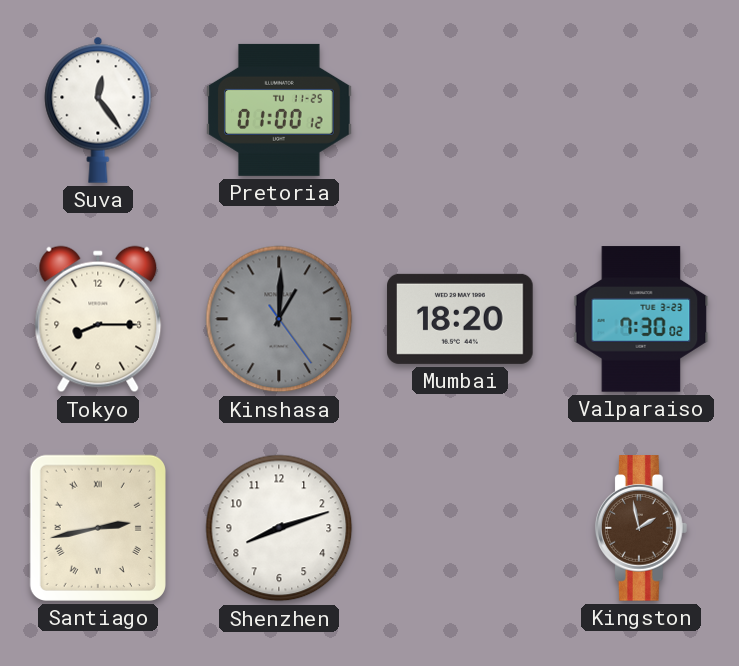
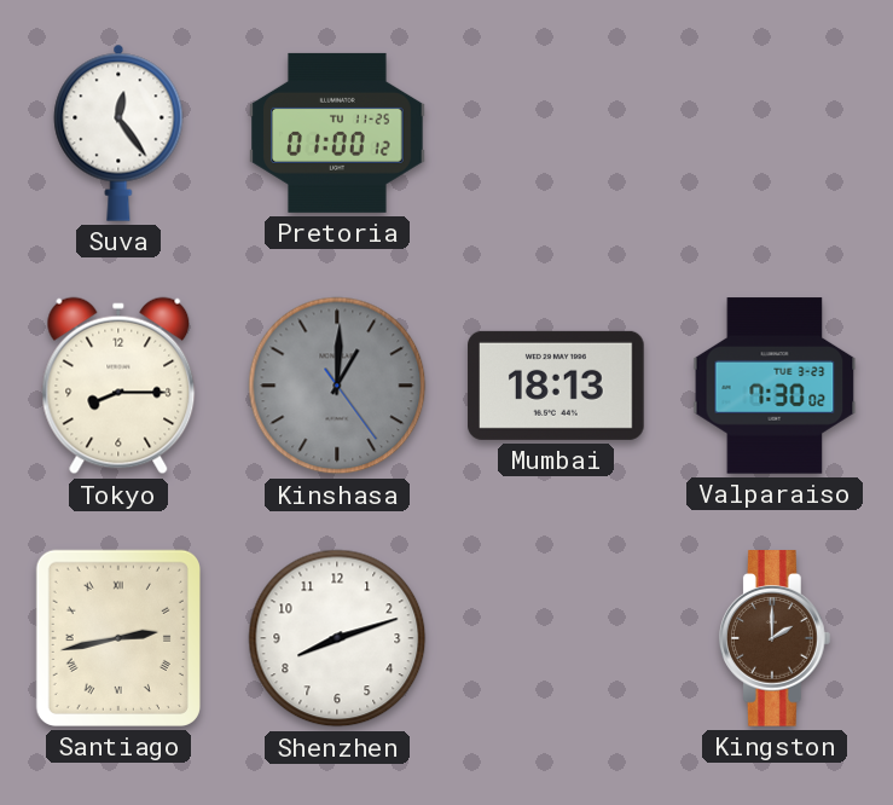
Mumbai: 18:20 -> 18:13 (556, 386)
Kingston: 1:58 -> 2:00 (775, 638)
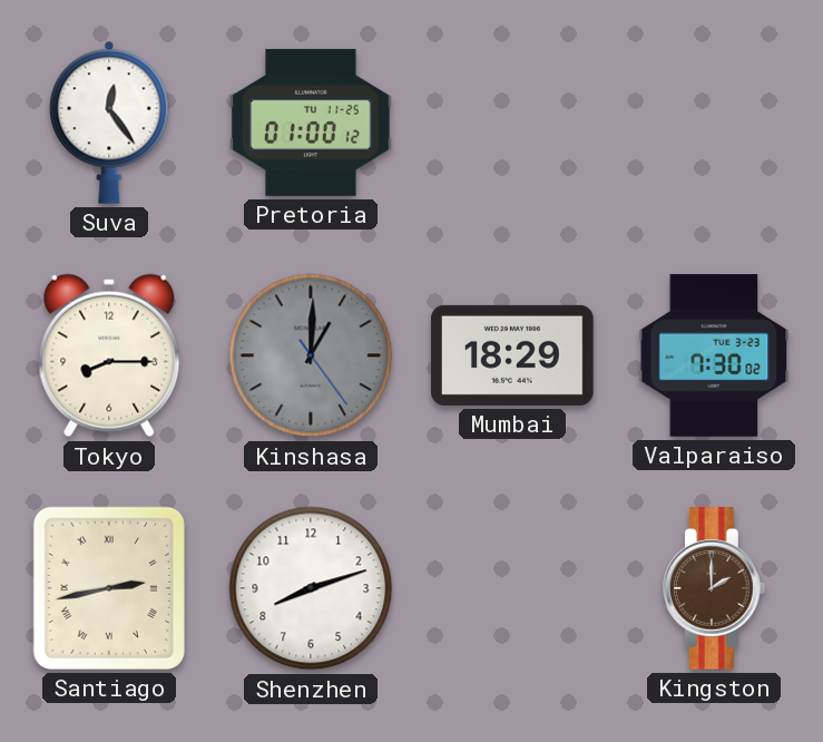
Mumbai: 18:13 -> 18:29 (512, 355)
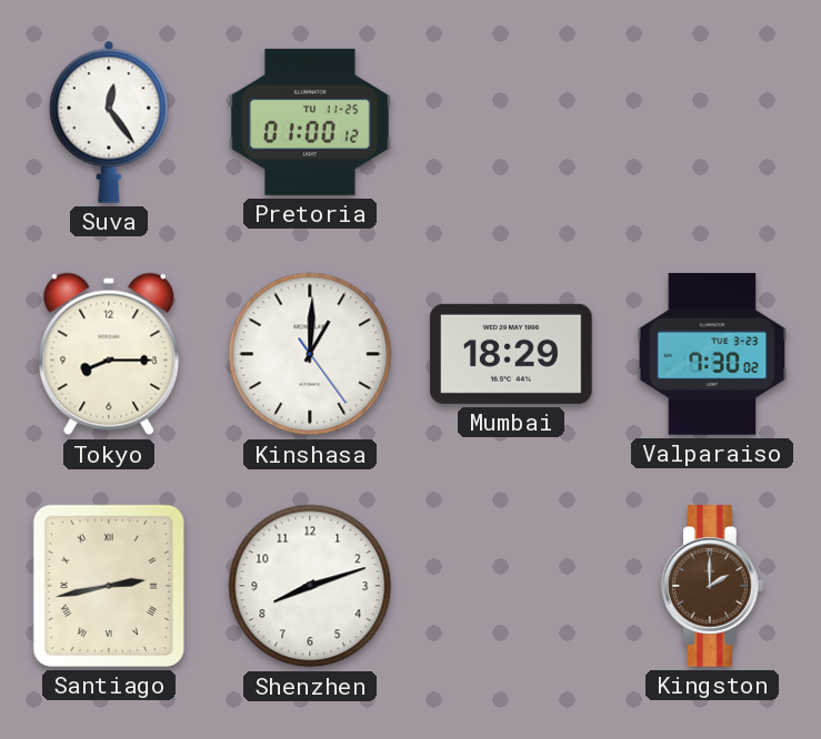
Kinshasa dial: grey -> white (310, 354)
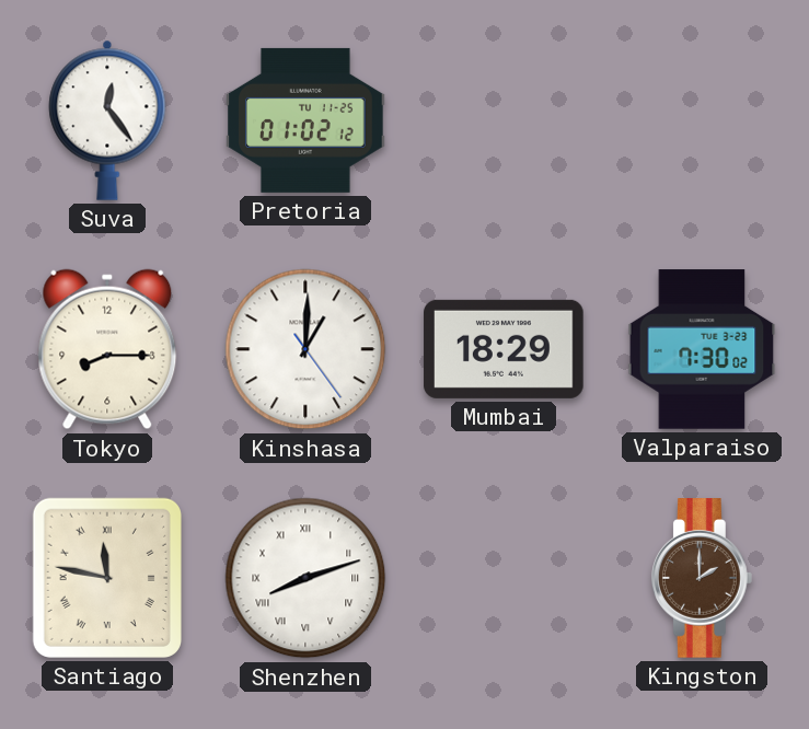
Pretoria: 01:00 -> 01:02 (305, 120)
Santiago: 2:43 -> 11:47 (107, 578)
Shenzhen numerals: Arabic -> Roman (305, 578)
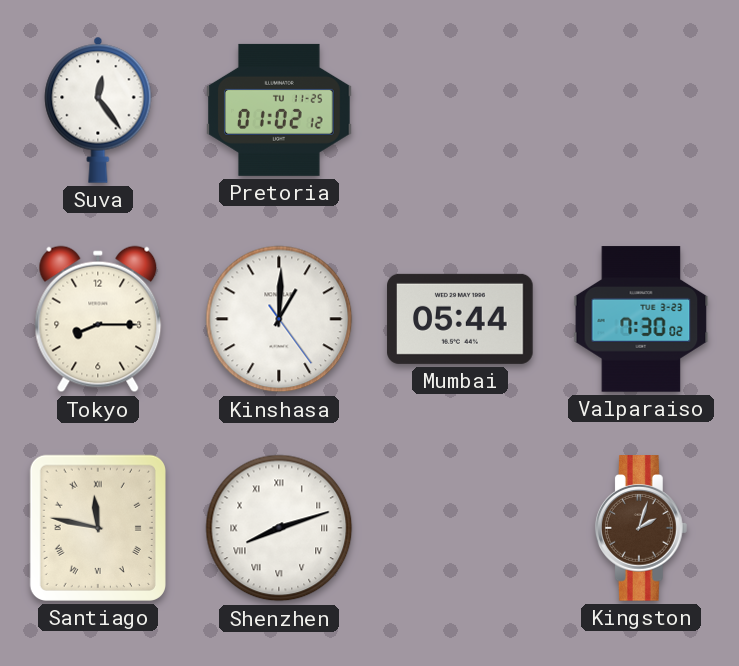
Mumbai: 18:29 -> 05:44 (460, 319)
Kingston: 2:00 -> 2:03 (641, 528)
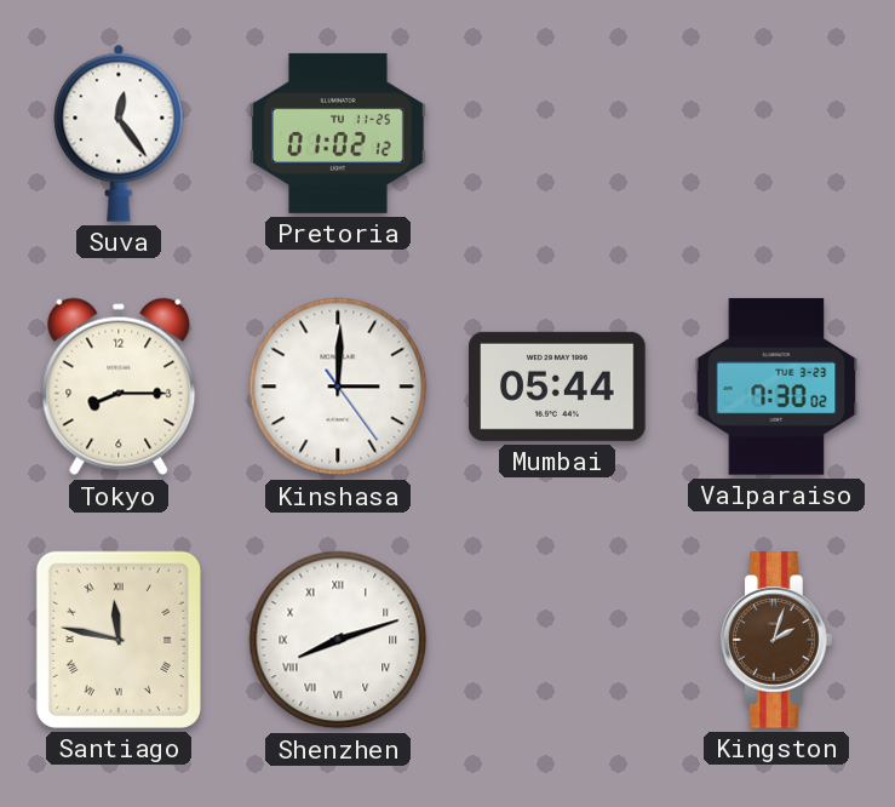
Kinshasa: 1:00 -> 3:00 (338, 387)
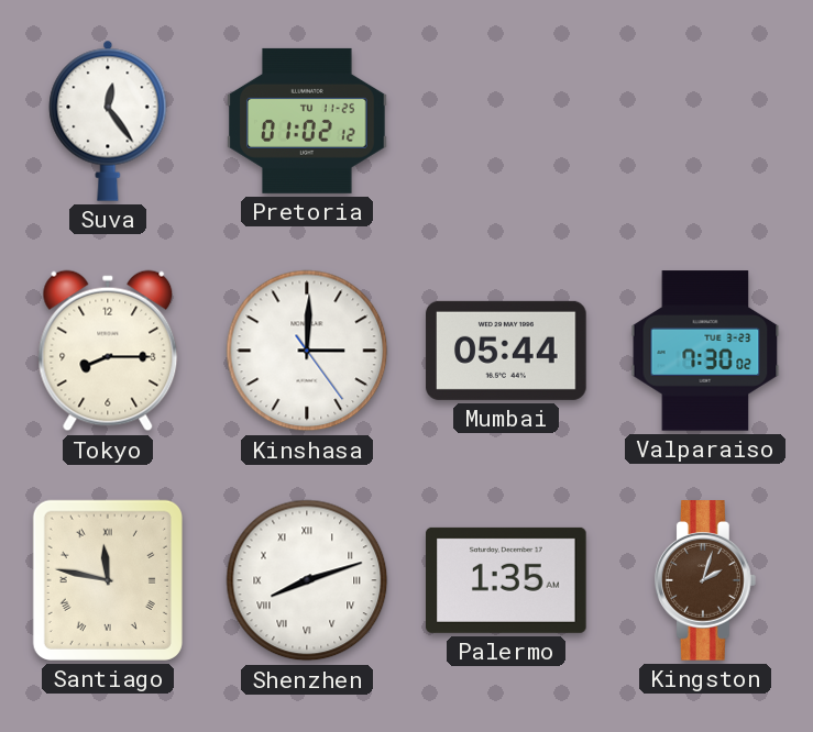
Palermo: none -> 1:35 (506, 580)
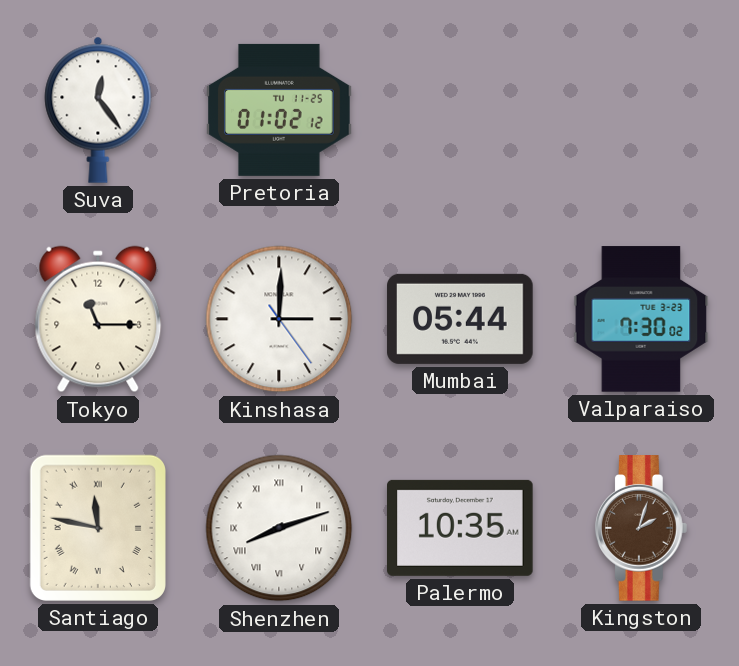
Tokyo: 8:15 -> 11:15 (98, 319)
Palermo: 1:35 -> 10:35 (460, 528)
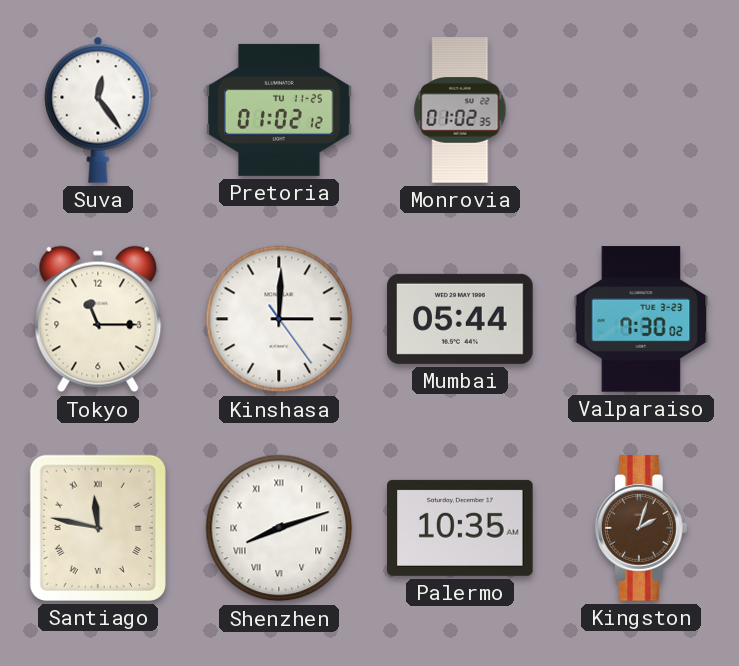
Monrovia: none -> 01:02 (460, 110)
